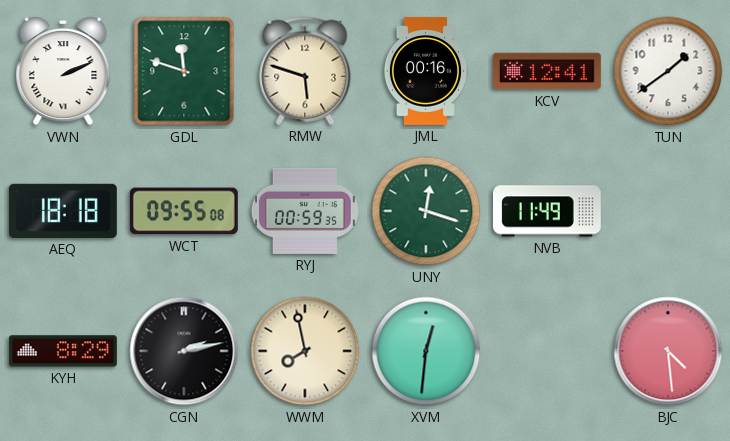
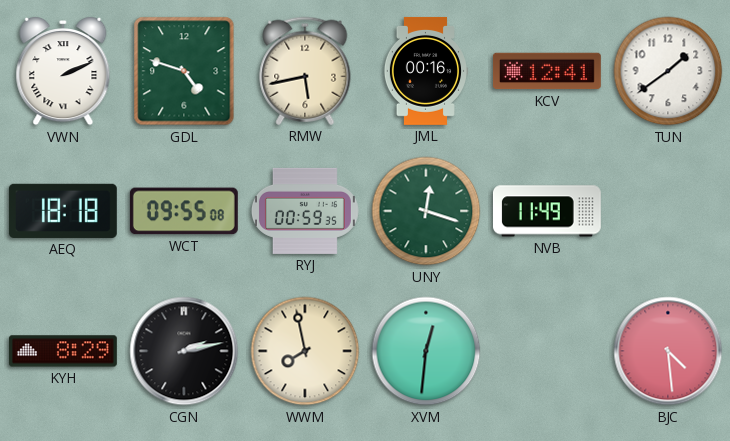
GDL: 11:48 -> 4:48 (184, 71)
RMW: 5:48 -> 5:43 (305, 71)
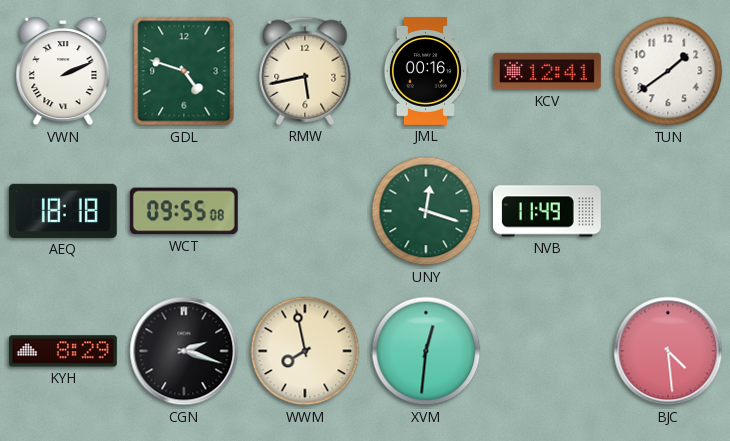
RYJ: 00:59 -> none (305, 211)
CGN: 2:13 -> 2:18 (184, 351)
